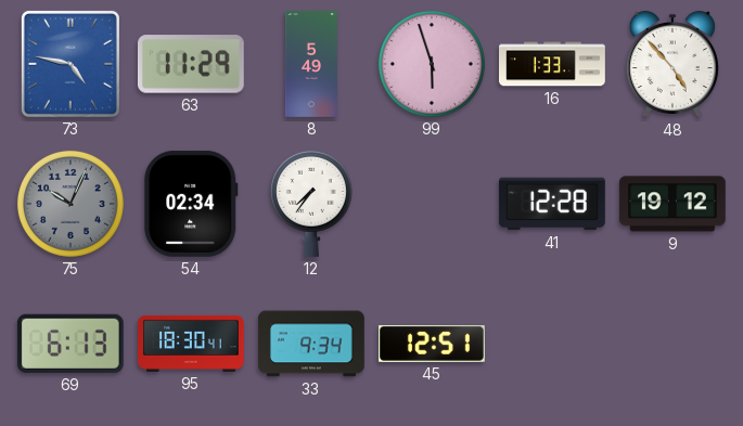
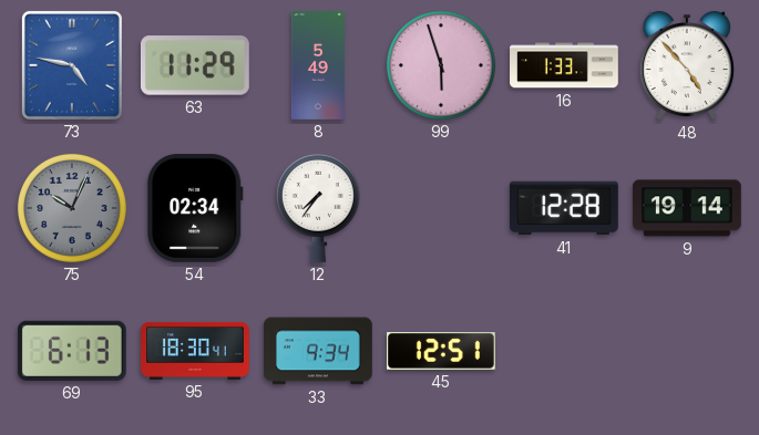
9: 19:12 -> 19:14 (687, 208)
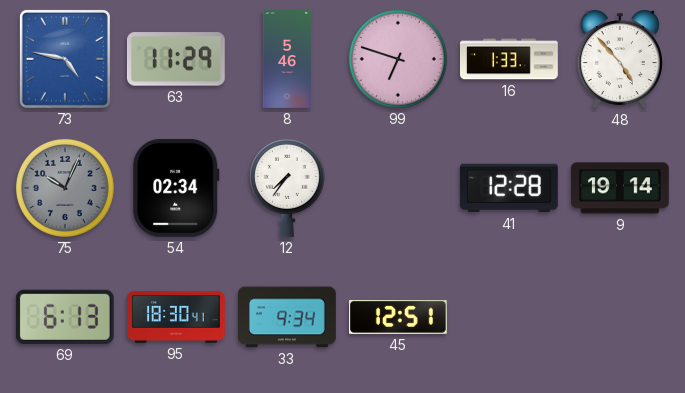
8: 5:49 -> 5:46 (287, 60)
99: 5:57 -> 6:48 (398, 59)
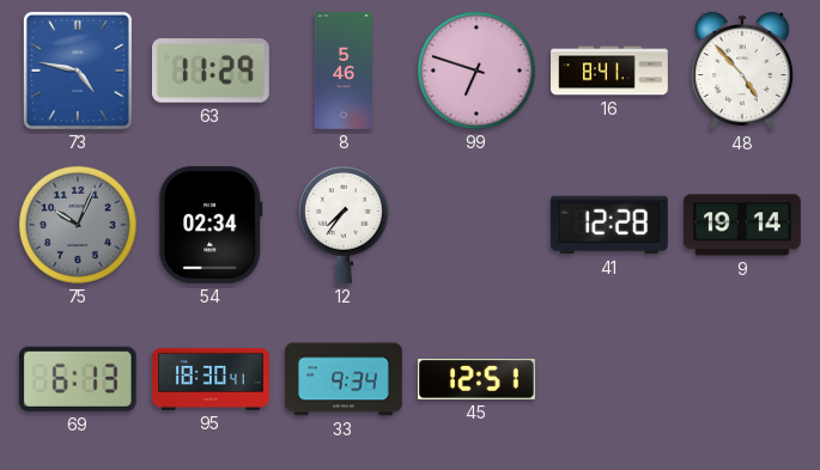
16: 1:33 -> 8:41 (611, 71)
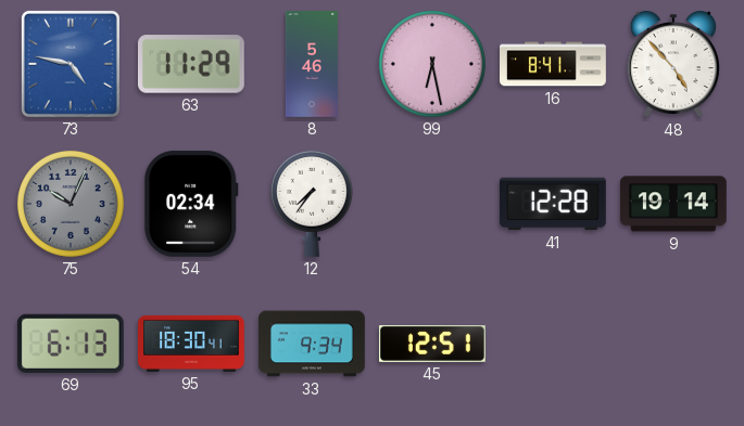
99: 6:48 -> 6:28 (432, 64)
